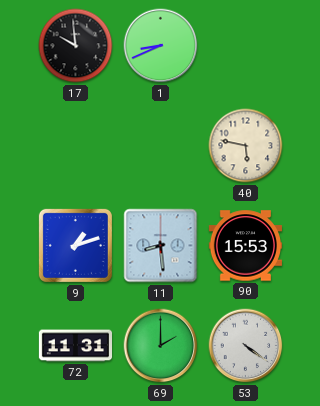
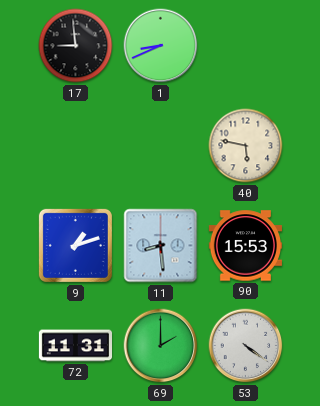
17: 9:59 -> 8:59 (76, 46)
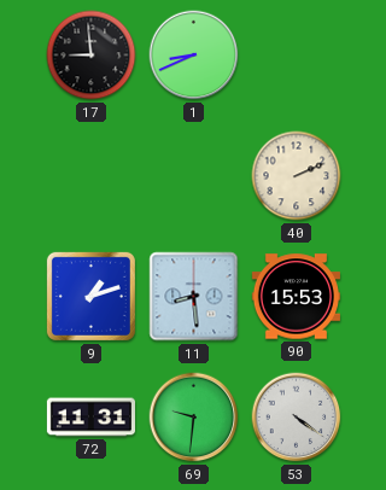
40: 5:47 -> 2:11 (297, 176)
69: 2:00 -> 9:31 (194, 418)
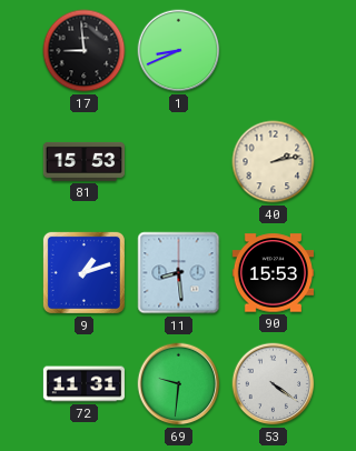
81: none -> 15:53 (83, 161)
40: 2:11 -> 2:13 (274, 162)
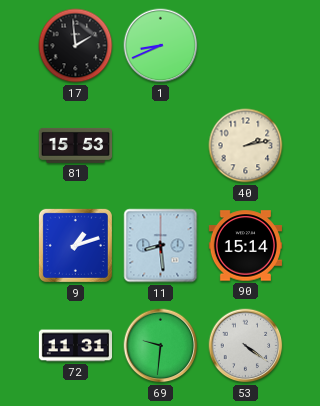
17: 8:59 -> 1:59 (76, 46)
90: 15:53 -> 15:14 (245, 246)
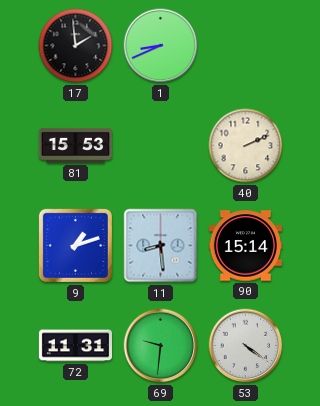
40: 2:13 -> 2:11 (246, 146)
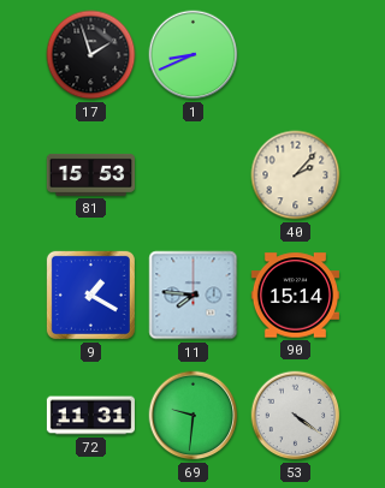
17: 1:59 -> 1:57 (91, 55)
40: 2:11 -> 2:07 (296, 175)
9: 1:12 -> 1:20 (90, 294)
11: 8:29 -> 7:46 (194, 296)
